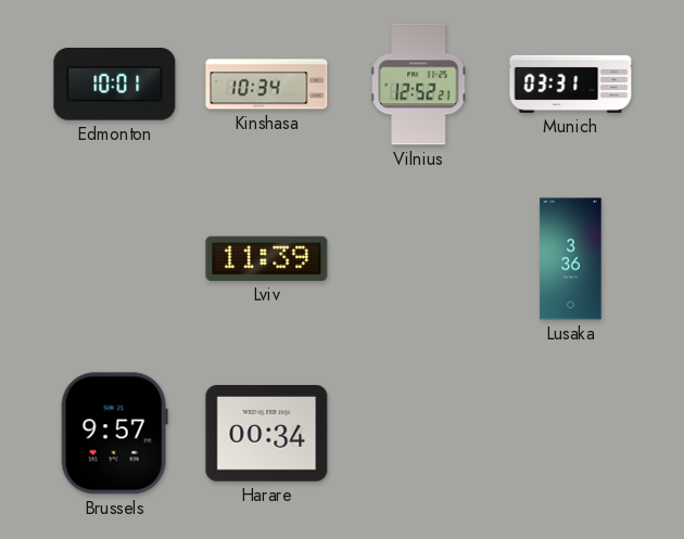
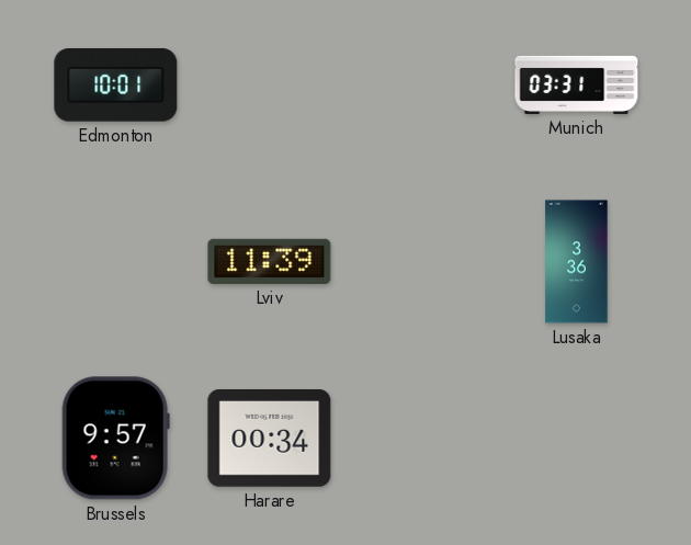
Kinshasa: 10:34 -> none (267, 85)
Vilnius: 12:52 -> none (419, 85)
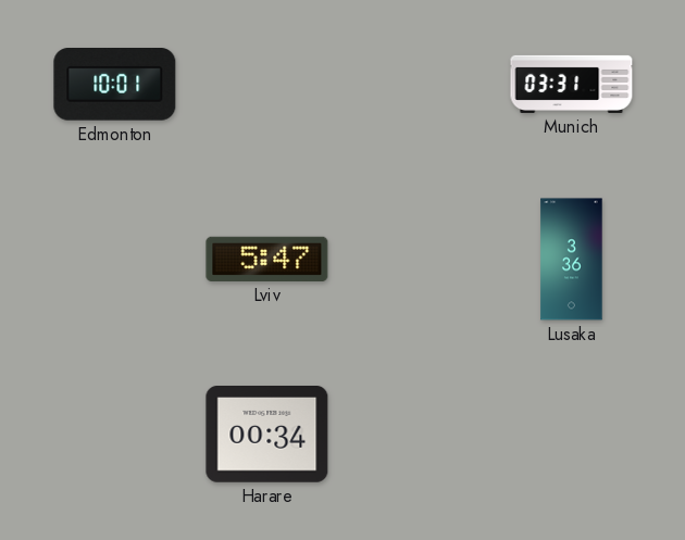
Lviv: 11:39 -> 5:47 (267, 259)
Brussels: 9:57 -> none (115, 439)
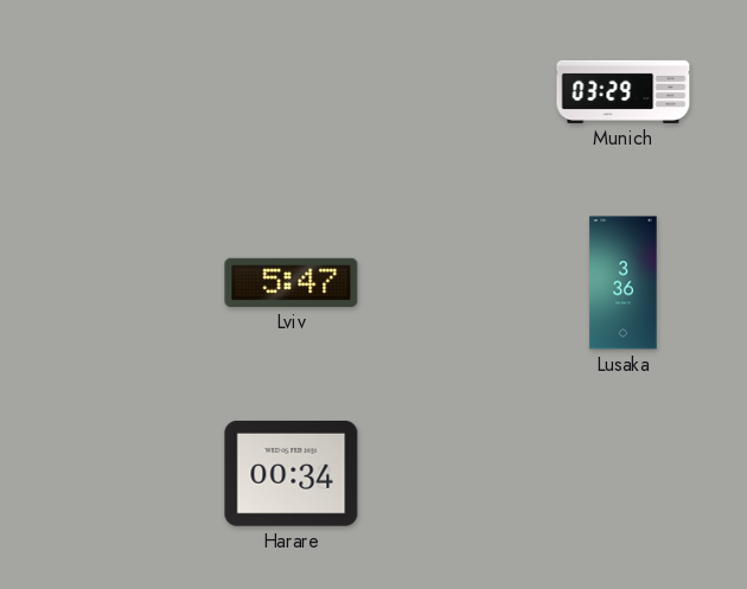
Edmonton: 10:01 -> none (115, 85)
Munich: 03:31 -> 03:29 (624, 91)
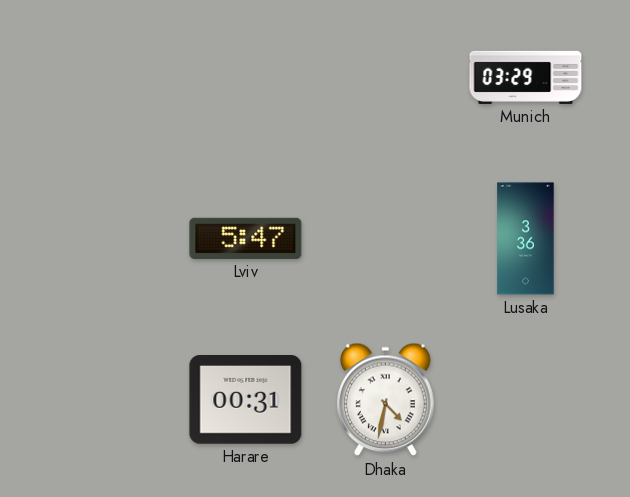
Harare: 00:34 -> 00:31 (246, 400)
Dhaka: none -> 4:32 (386, 400)
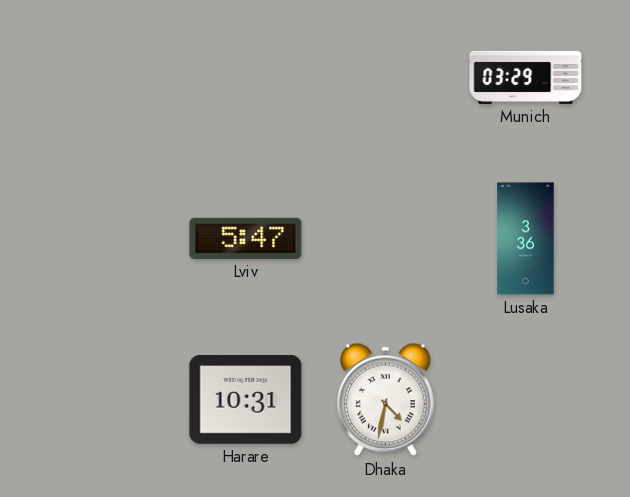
Harare: 00:31 -> 10:31 (246, 400)
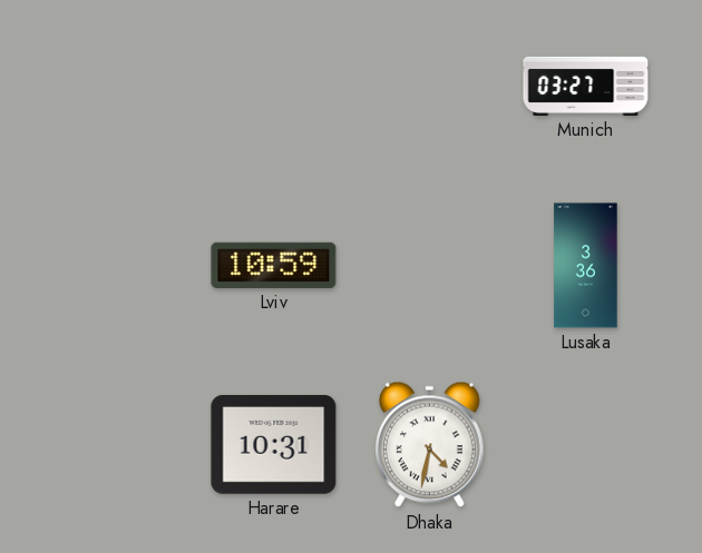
Munich: 03:29 -> 03:27 (586, 86)
Lviv: 5:47 -> 10:59 (274, 265)
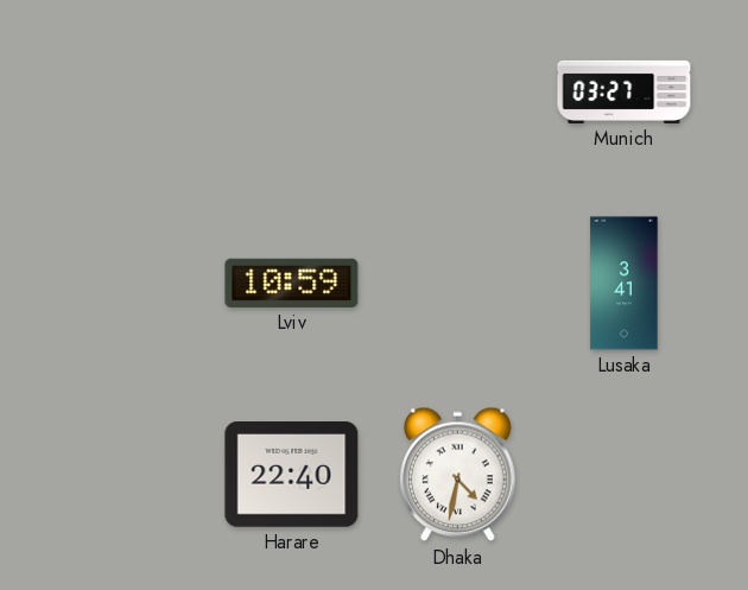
Lusaka: 3:36 -> 3:41 (625, 284)
Harare: 10:31 -> 22:40 (292, 475)
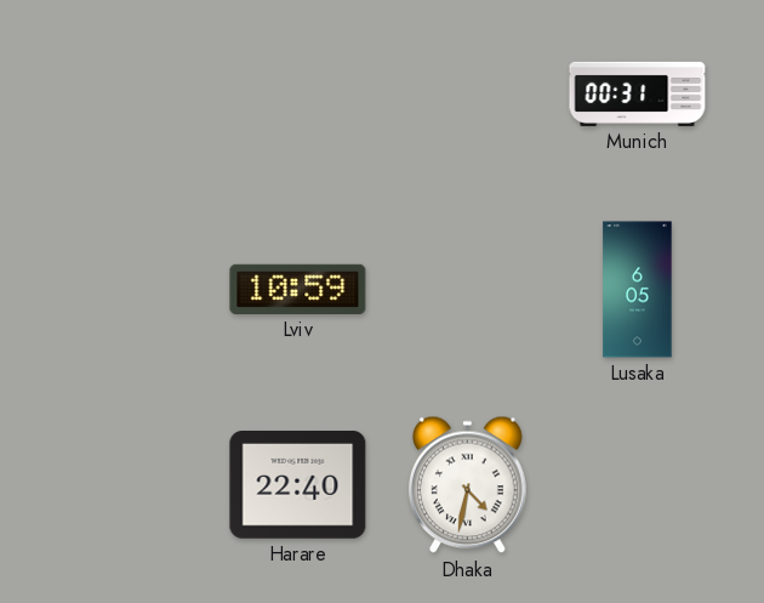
Munich: 03:27 -> 00:31 (638, 93)
Lusaka: 3:41 -> 6:05 (638, 290)
